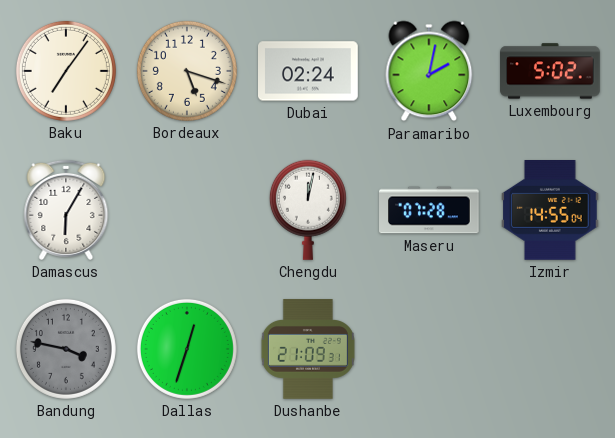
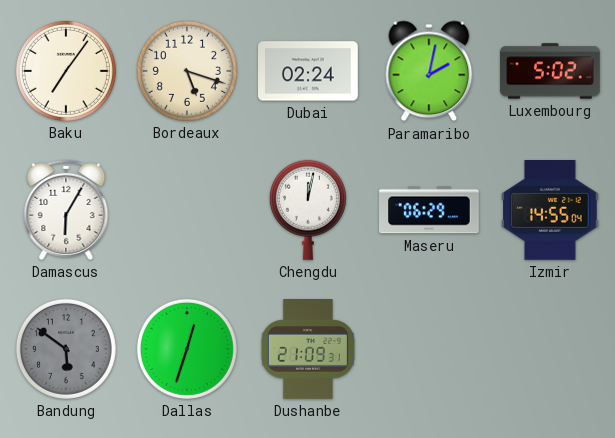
Maseru: 07:28 -> 06:29 (429, 210)
Bandung: 3:47 -> 5:51 (66, 349)
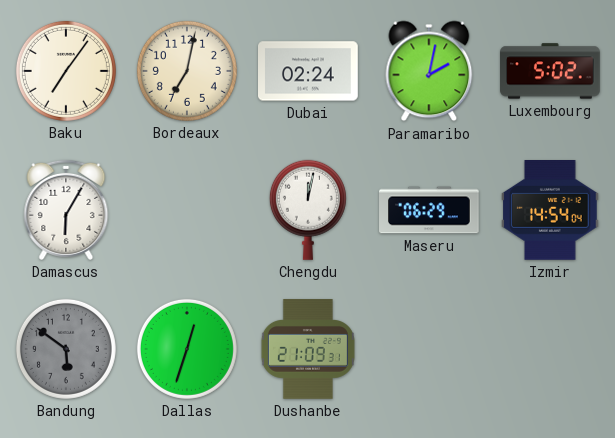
Bordeaux: 5:18 -> 7:02 (187, 71)
Izmir: 14:55 -> 14:54 (550, 211)
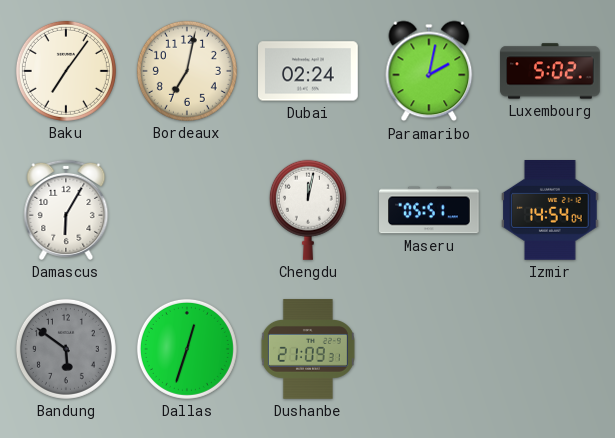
Maseru: 06:29 -> 05:51 (429, 210)
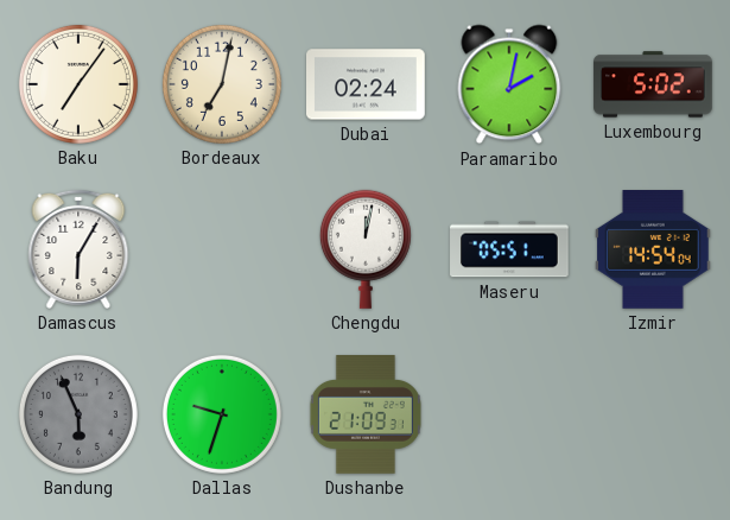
Bandung: 5:51 -> 5:56 (78, 414)
Dallas: 12:33 -> 9:33 (222, 414)
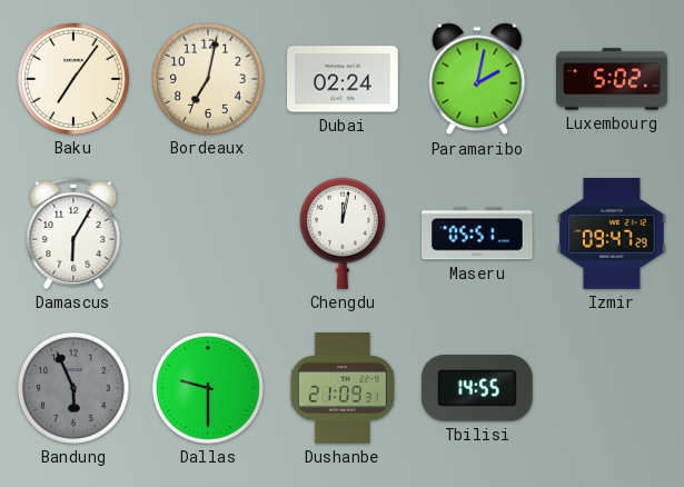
Izmir: 14:54 -> 09:47 (612, 235)
Dallas: 9:33 -> 9:30 (208, 388)
Tbilisi: none -> 14:55 (477, 389)
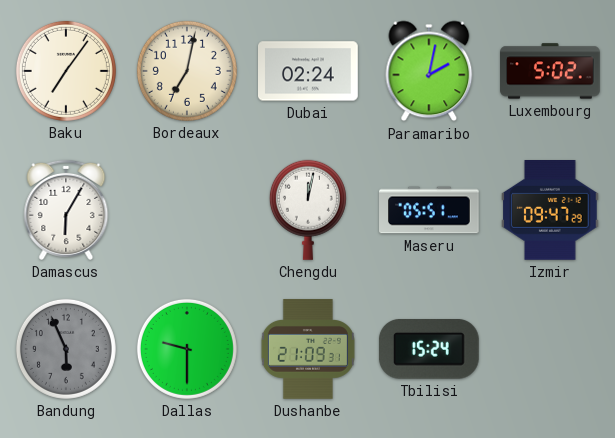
Tbilisi: 14:55 -> 15:24 (429, 350)
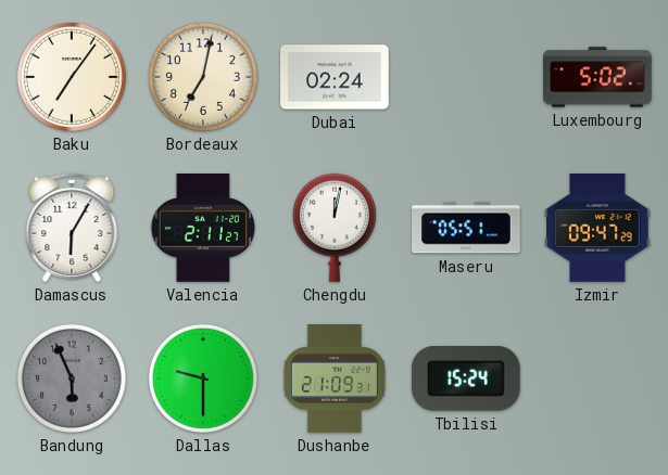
Paramaribo: 2:02 -> none (429, 71)
Valencia: none -> 2:11 (203, 228)
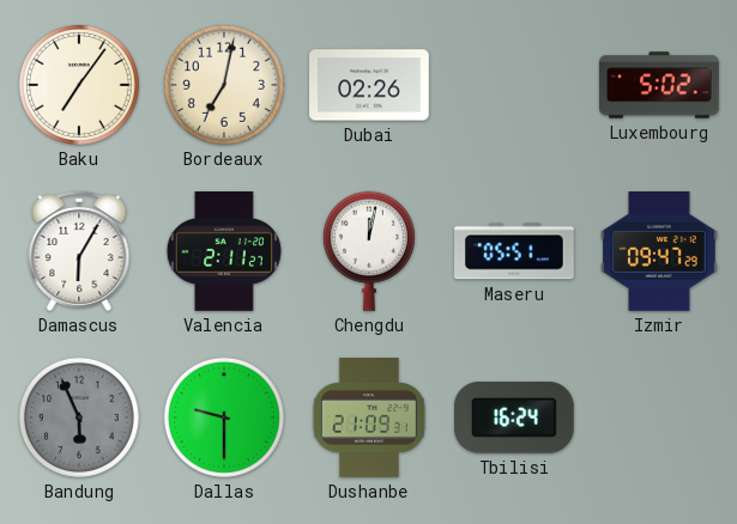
Dubai: 02:24 -> 02:26 (370, 85)
Tbilisi: 15:24 -> 16:24 (514, 419)
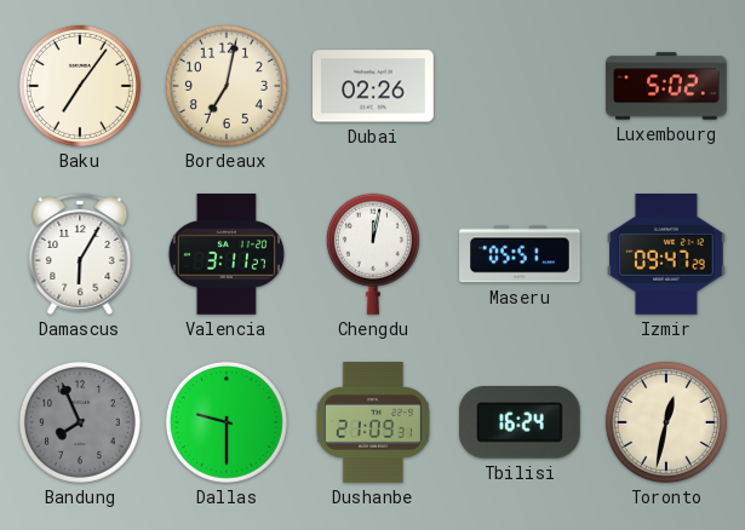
Valencia: 2:11 -> 3:11 (227, 254)
Bandung: 5:56 -> 7:56 (80, 422)
Toronto: none -> 12:32 (666, 422)
